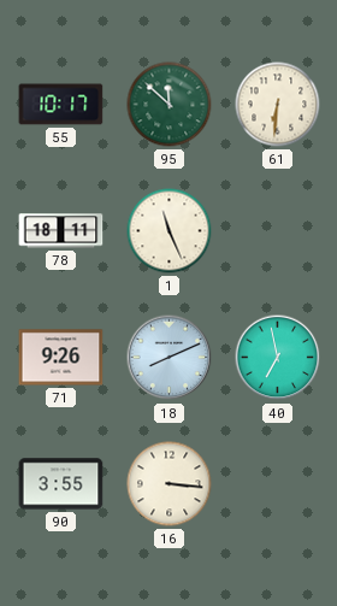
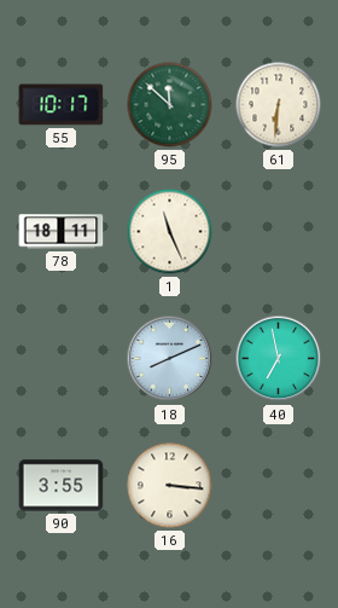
71: 9:26 -> none (61, 358)
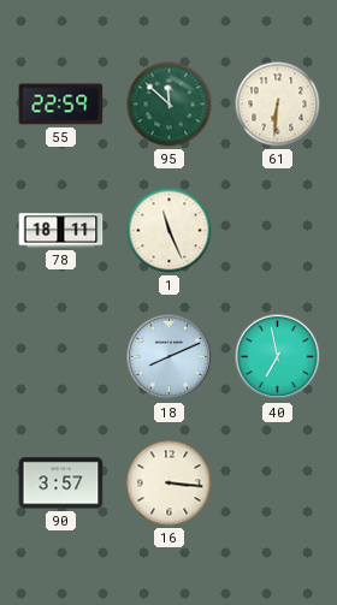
55: 10:17 -> 22:59 (61, 105)
90: 3:55 -> 3:57 (61, 484)
